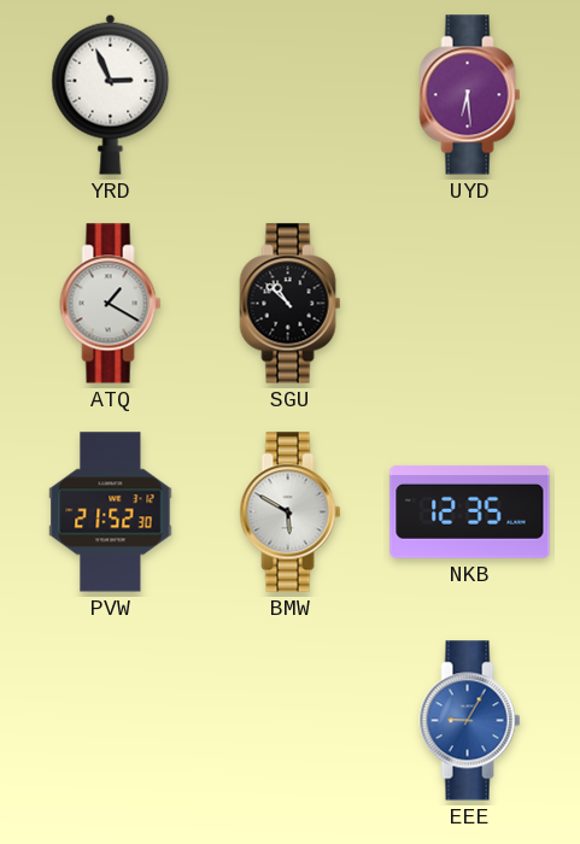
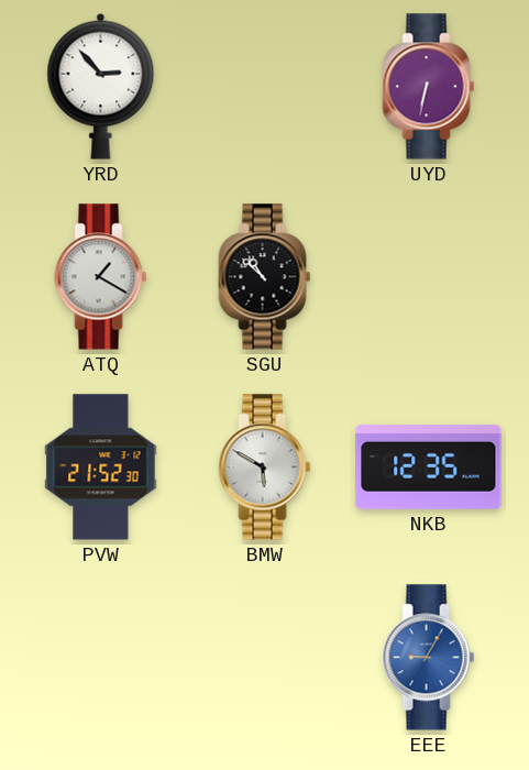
YRD: 2:56 -> 2:53 (101, 86)
UYD: 6:29 -> 6:32 (429, 87)
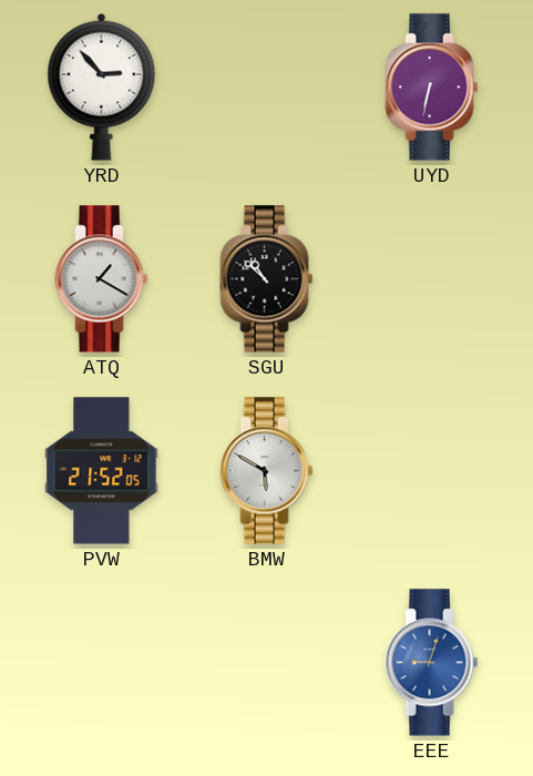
PVW: 21:52:30 -> 21:52:05 (102, 471)
NKB: 12:35 -> none (429, 468)
EEE: 9:05 -> 9:03 (432, 663)
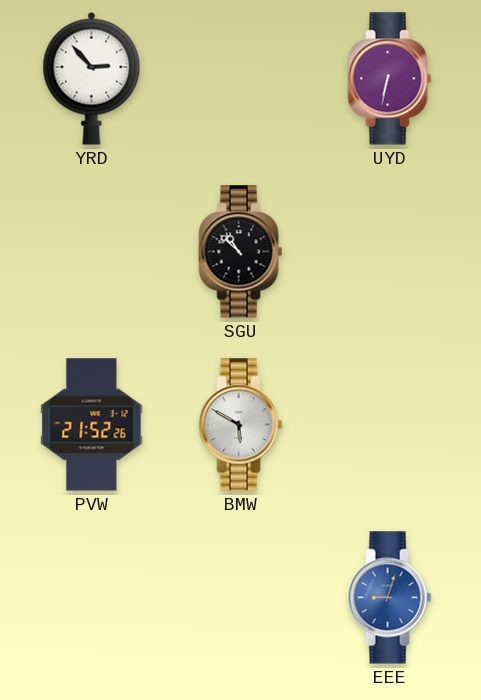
ATQ: 1:20 -> none (102, 279)
PVW: 21:52:05 -> 21:52:26 (92, 425)
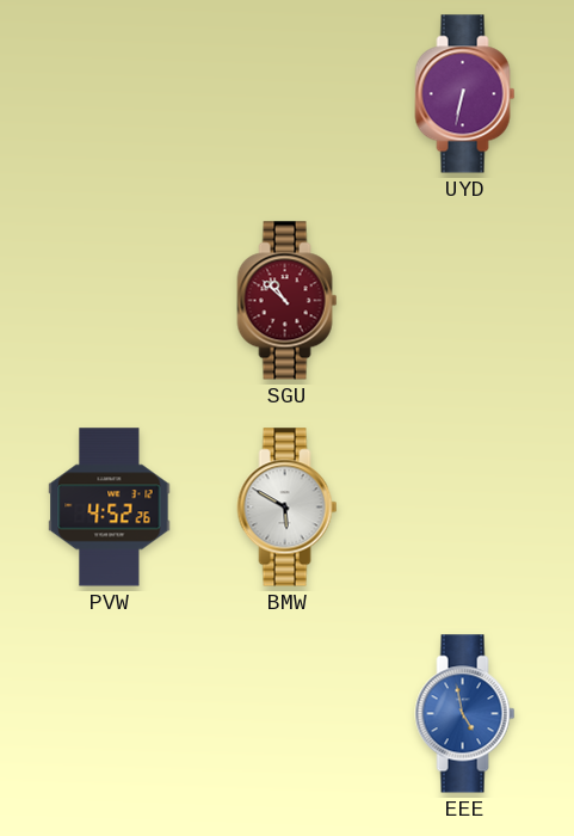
YRD: 2:53 -> none (92, 78)
SGU dial: black -> burgundy (288, 301)
PVW: 21:52 -> 4:52 (110, 508)
EEE: 9:03 -> 4:58 (465, 714)
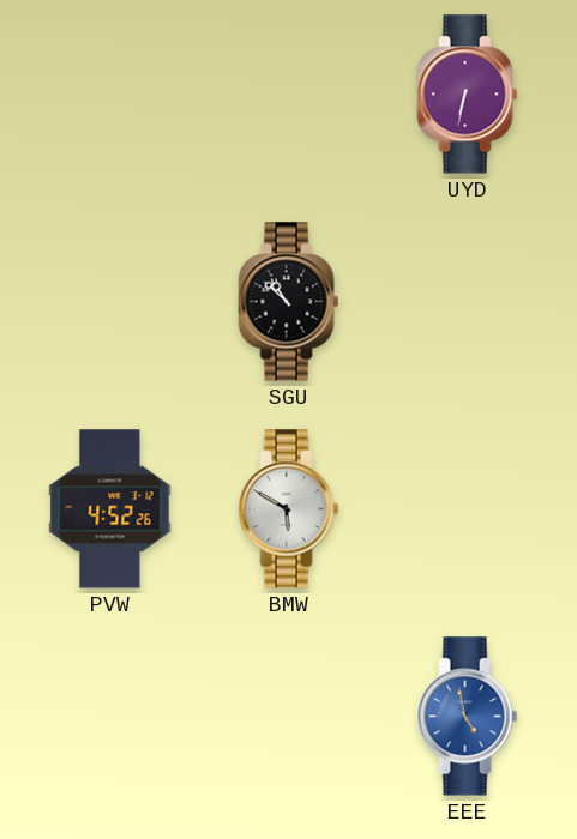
SGU dial: burgundy -> black (289, 302)
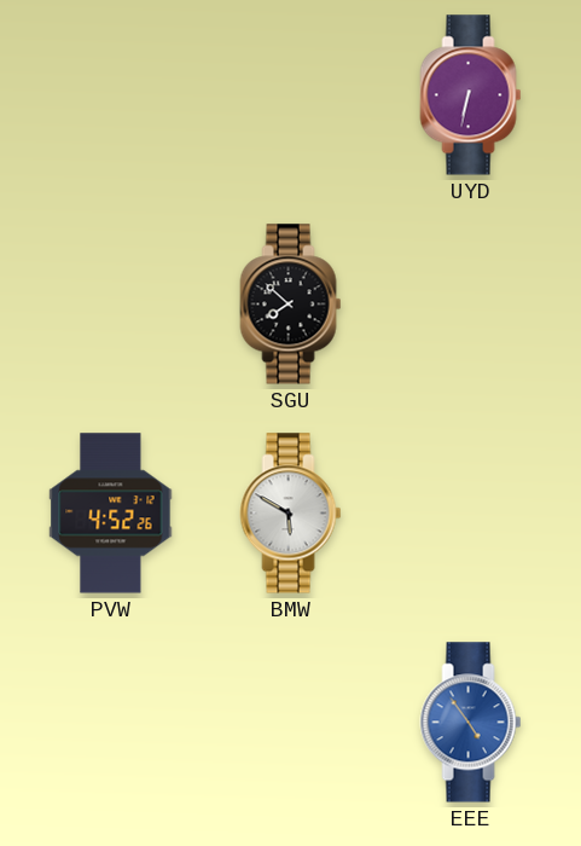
SGU: 10:52 -> 7:52 (291, 305)
EEE: 4:58 -> 4:54 (471, 723)
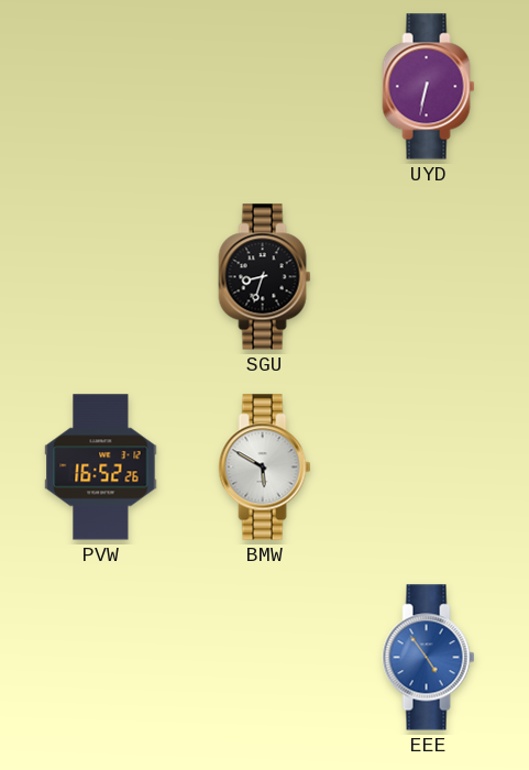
SGU: 7:52 -> 8:33 (265, 277)
PVW: 4:52 -> 16:52 (101, 468)
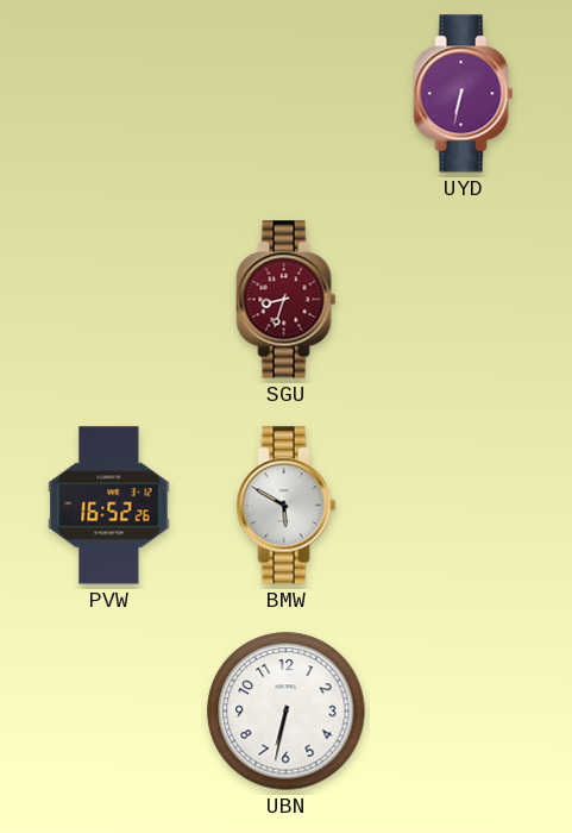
SGU dial: black -> burgundy (287, 300)
UBN: none -> 6:32 (287, 712)
EEE: 4:54 -> none (429, 658)
